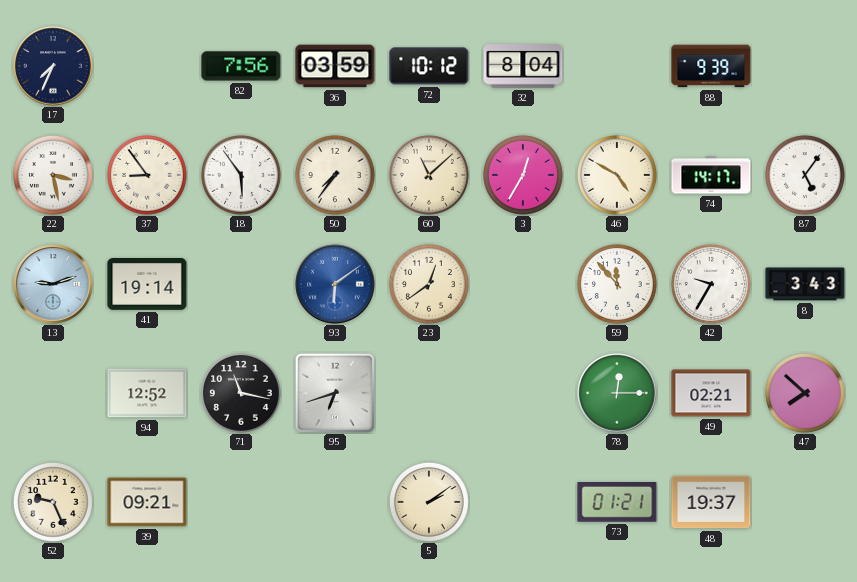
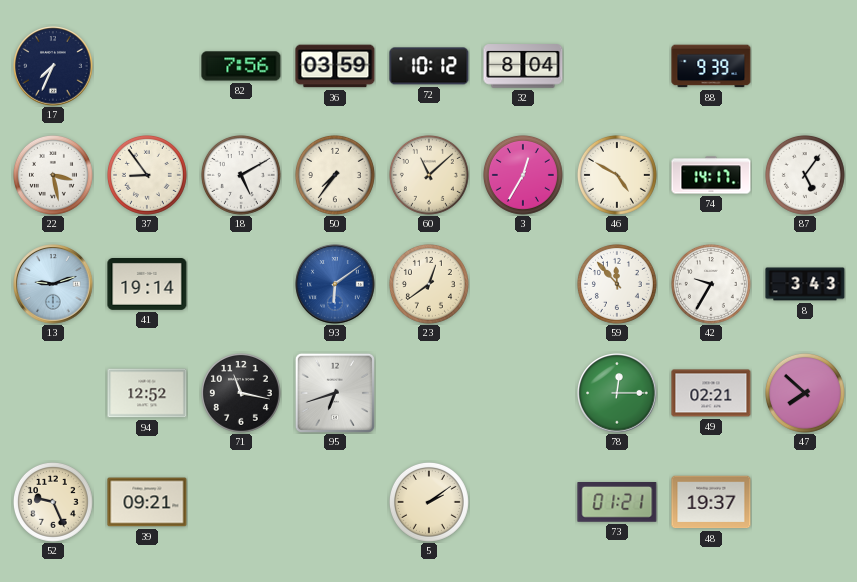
18: 5:54 -> 5:10 (241, 175)
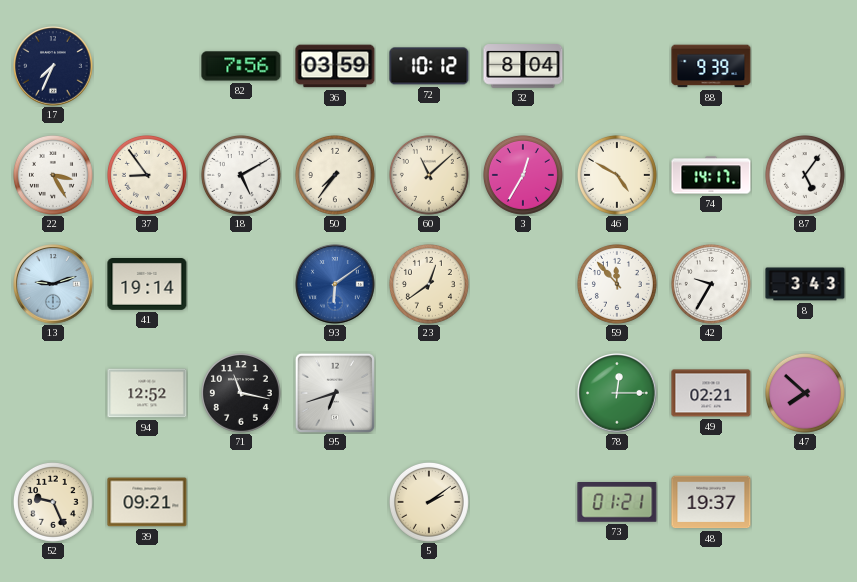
22: 3:28 -> 3:25 (53, 175)
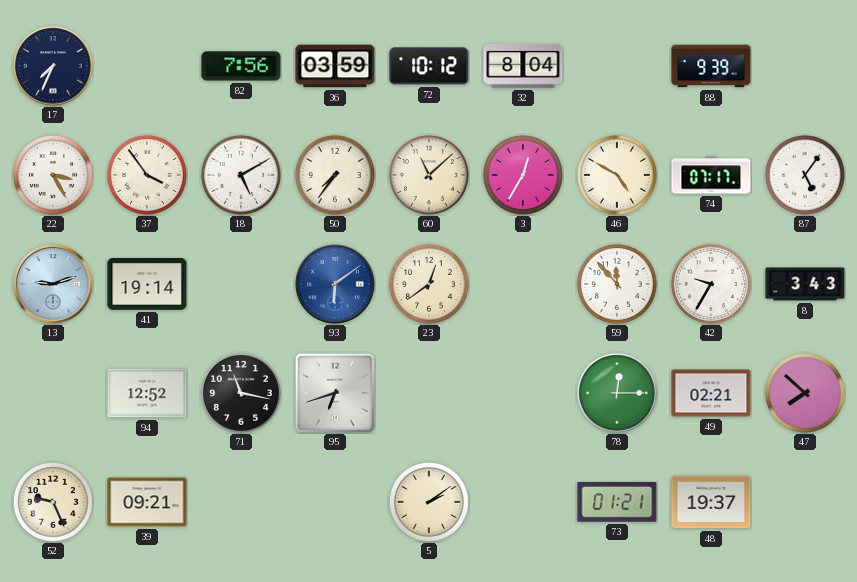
37: 8:54 -> 3:54 (147, 175)
74: 14:17 -> 07:17 (711, 175)
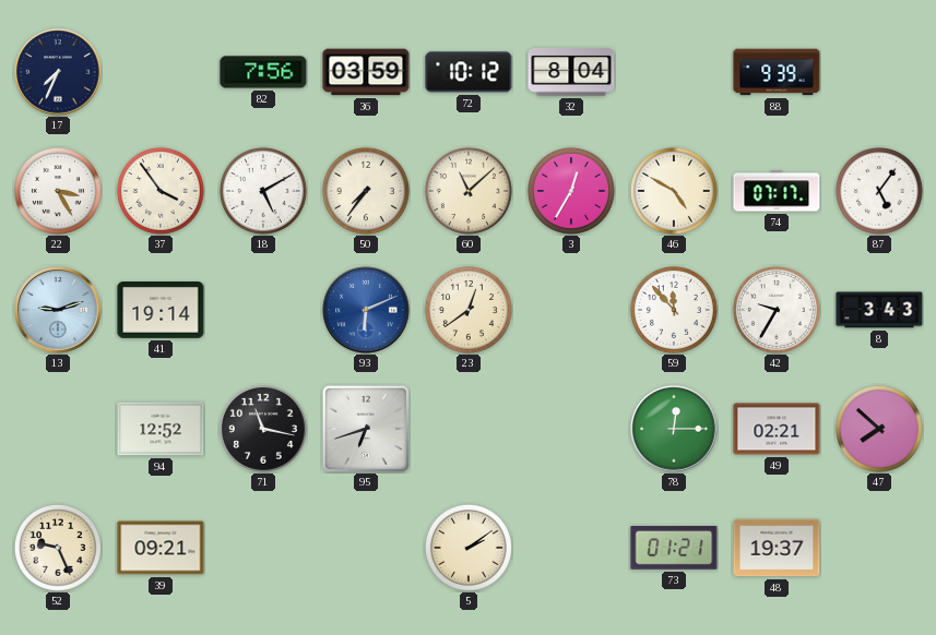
93: 6:09 -> 6:11 (366, 310)
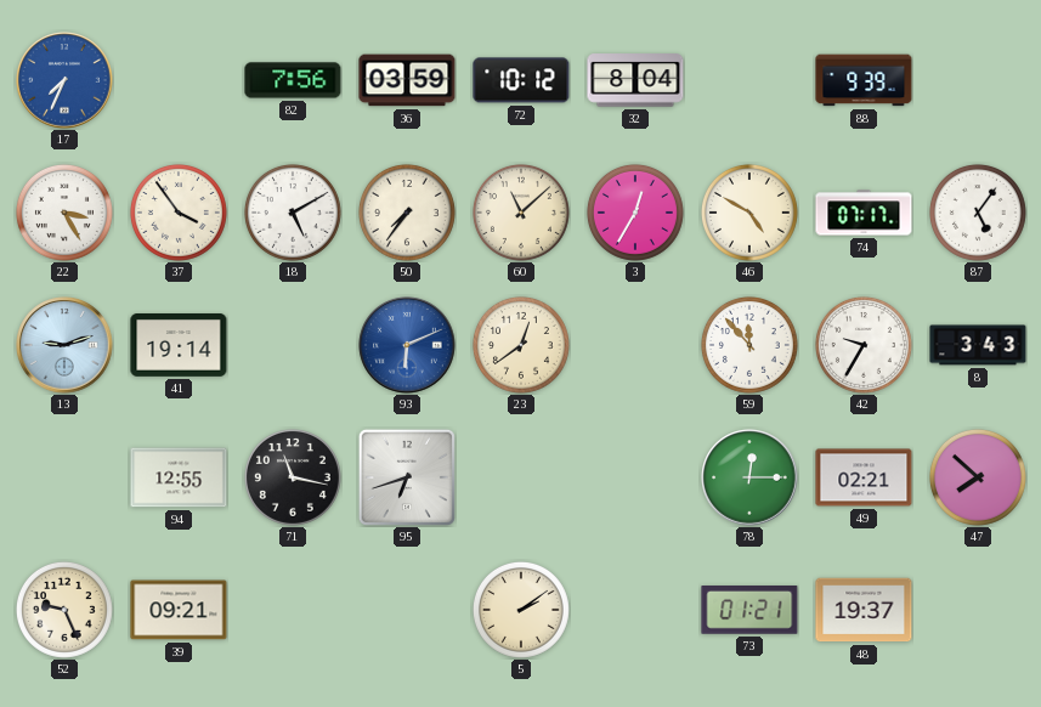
17 dial: navy -> blue (64, 80)
94: 12:52 -> 12:55 (179, 477)
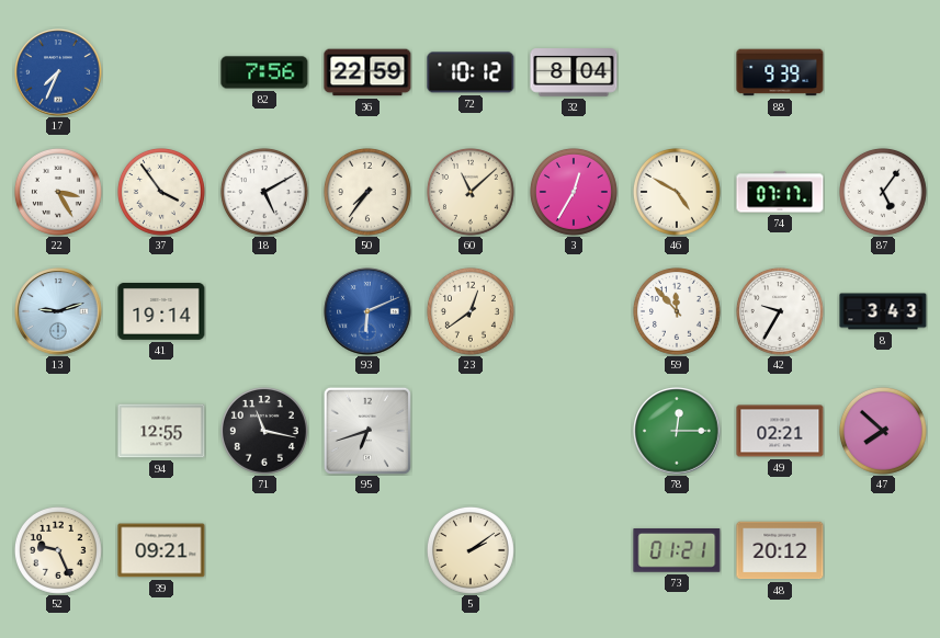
36: 03:59 -> 22:59 (367, 72)
48: 19:37 -> 20:12 (780, 550)
